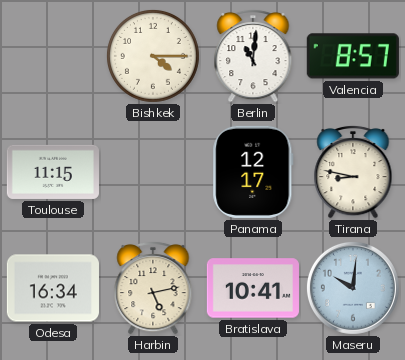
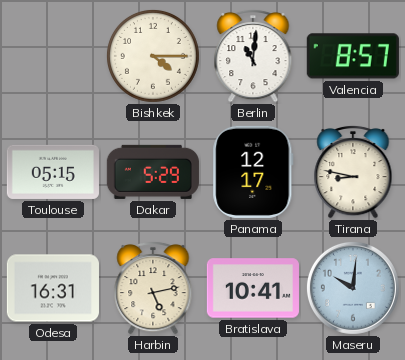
Toulouse: 11:15 -> 05:15 (53, 172)
Dakar: none -> 5:29 (153, 172)
Odesa: 16:34 -> 16:31 (53, 288)
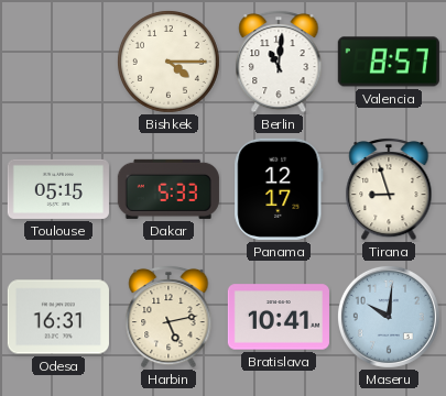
Dakar: 5:29 -> 5:33 (168, 189)
Tirana: 8:47 -> 8:57 (389, 189)
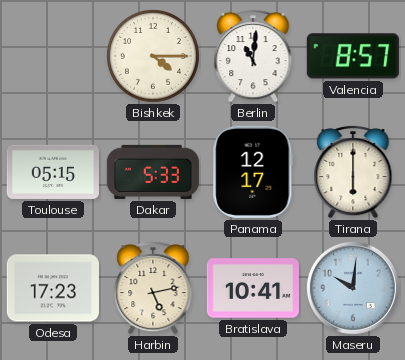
Tirana: 8:57 -> 6:00 (353, 172)
Odesa: 16:31 -> 17:23 (53, 288)
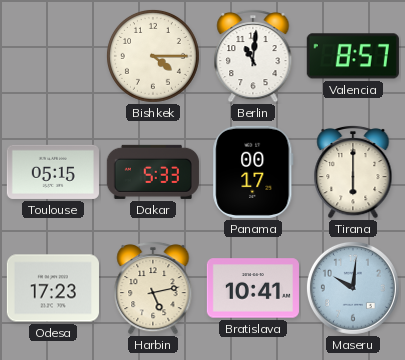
Panama: 12:17 -> 00:17 (253, 172)
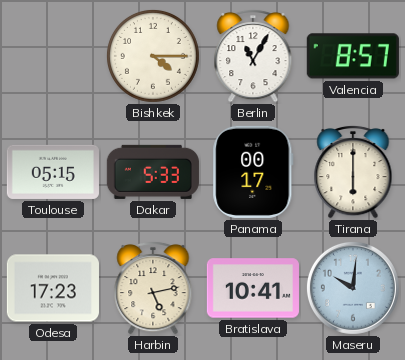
Berlin: 11:01 -> 11:05 (253, 56)
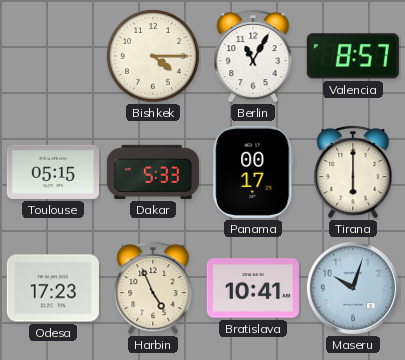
Harbin: 5:13 -> 4:56 (153, 288)
Maseru: 10:01 -> 10:03 (353, 288)
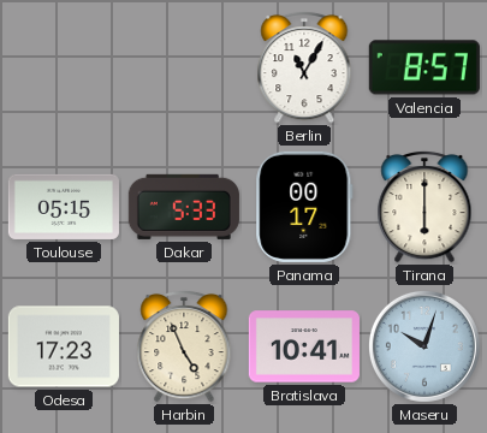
Bishkek: 4:15 -> none (153, 56)
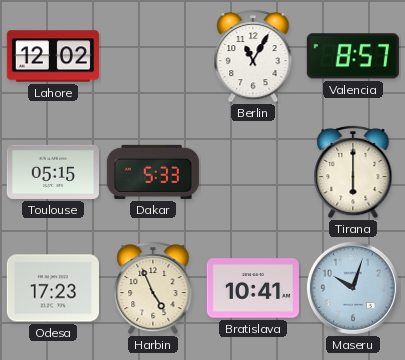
Lahore: none -> 12:02 (53, 56)
Panama: 00:17 -> none (304, 207)
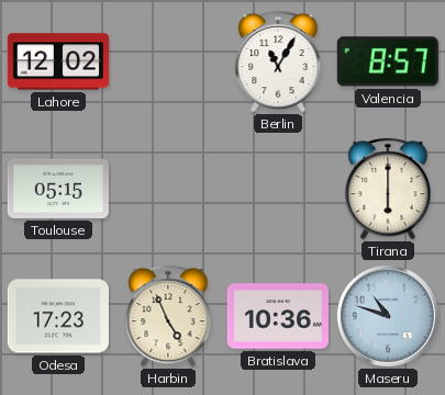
Dakar: 5:33 -> none (153, 172)
Bratislava: 10:41 -> 10:36 (278, 316)
Maseru: 10:03 -> 10:48 (388, 316)
